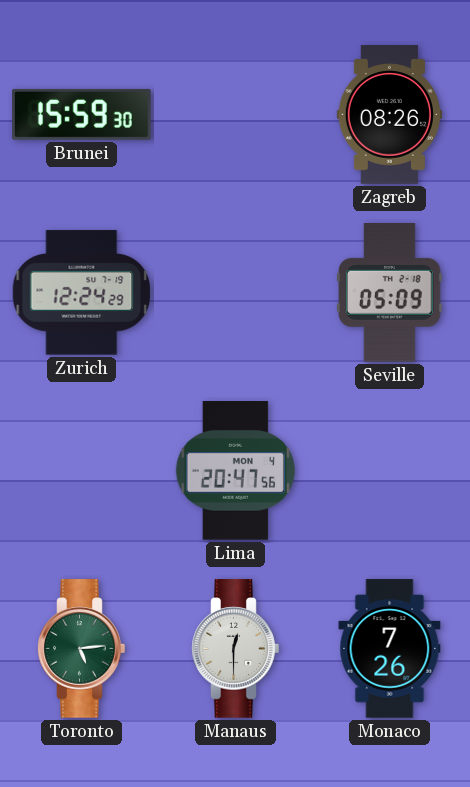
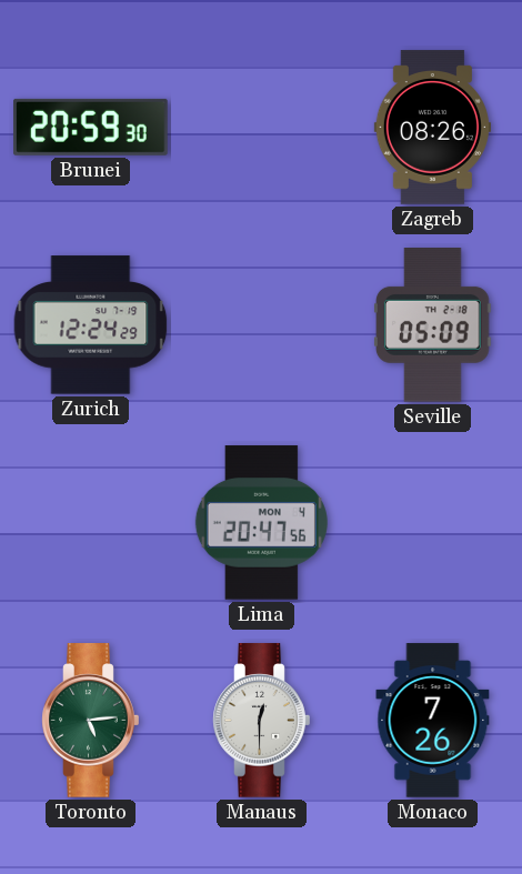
Brunei: 15:59 -> 20:59 (91, 127)
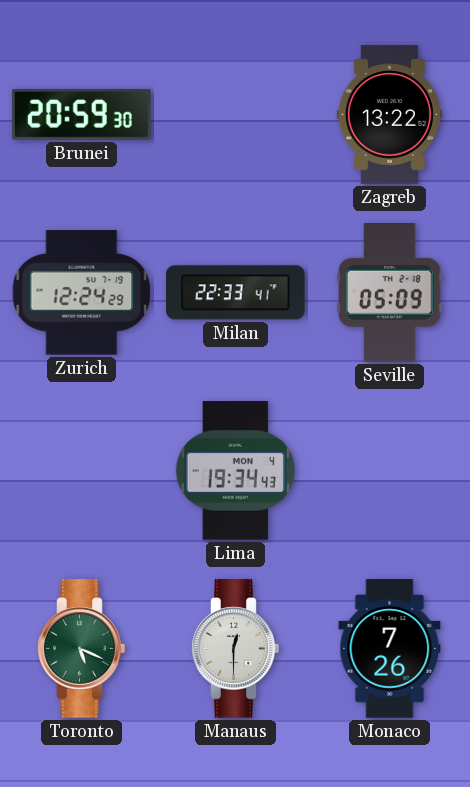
Zagreb: 08:26 -> 13:22 (389, 115)
Milan: none -> 22:33 (236, 293)
Lima: 20:47 -> 19:34 (235, 471)
Toronto: 5:14 -> 5:19 (82, 649)
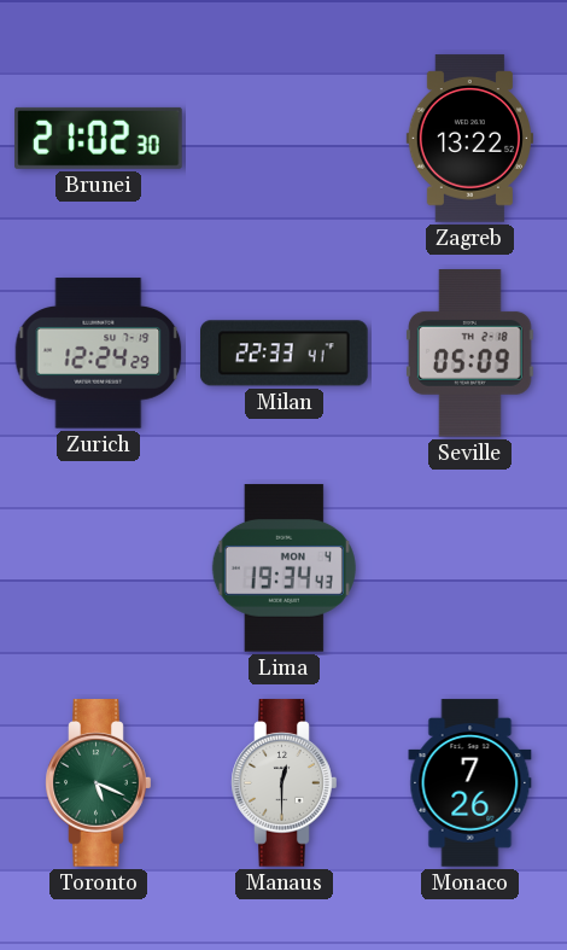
Brunei: 20:59 -> 21:02 (99, 138)
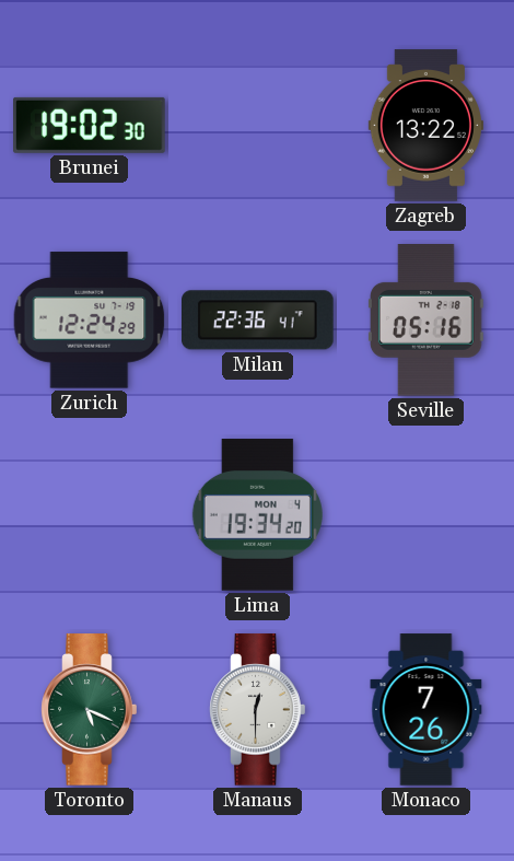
Brunei: 21:02 -> 19:02 (90, 125)
Milan: 22:33 -> 22:36 (258, 321)
Seville: 05:09 -> 05:16 (425, 321)
Lima: 19:34:43 -> 19:34:20 (257, 515)
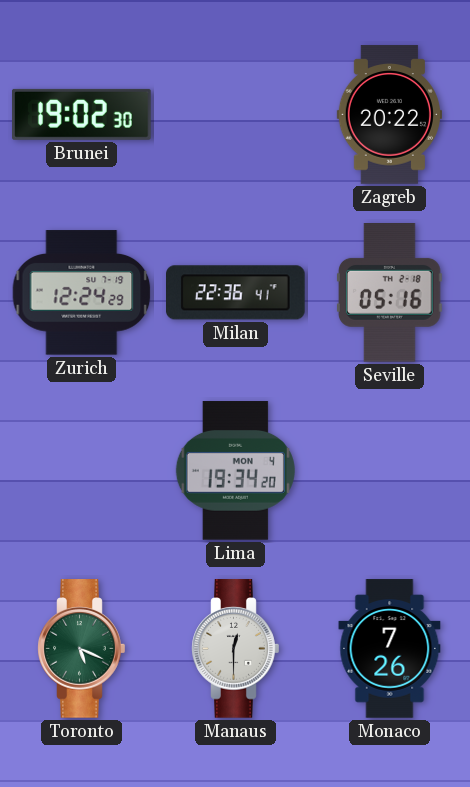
Zagreb: 13:22 -> 20:22 (389, 115)
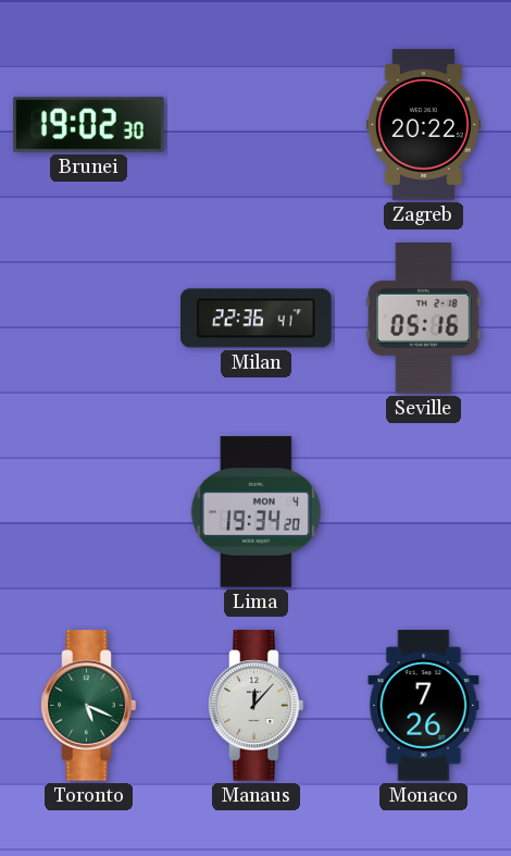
Zurich: 12:24 -> none (82, 293)
Manaus: 12:30 -> 12:07 (257, 706)
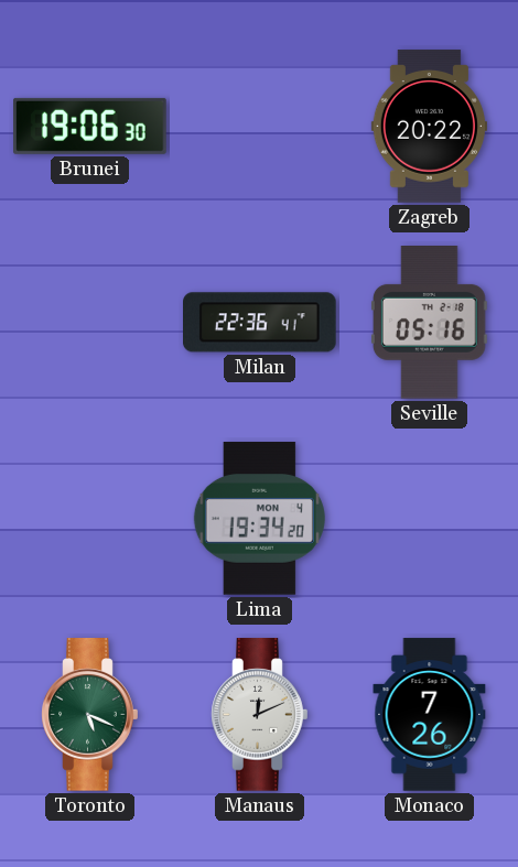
Brunei: 19:02 -> 19:06 (90, 126)
Manaus: 12:07 -> 12:11 (260, 715)
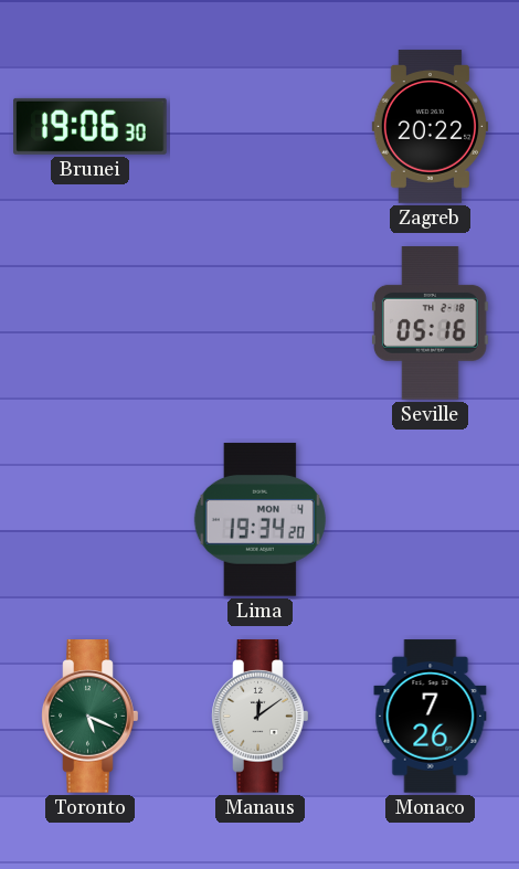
Milan: 22:36 -> none (260, 323)
Manaus: 12:11 -> 12:09 (261, 717)
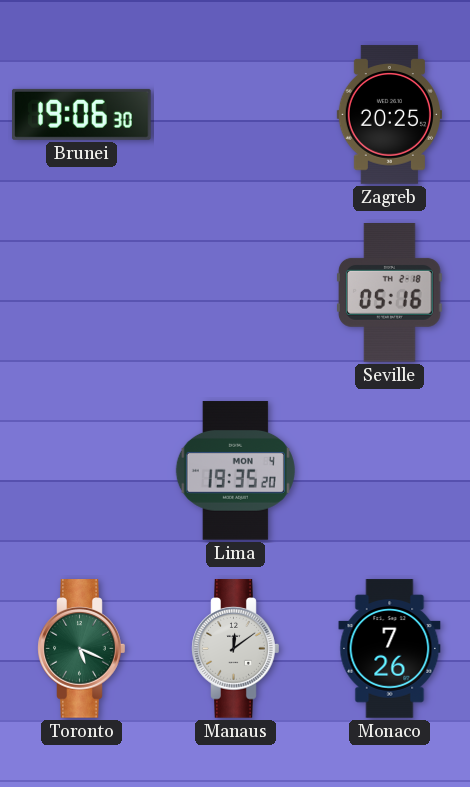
Zagreb: 20:22 -> 20:25 (389, 115)
Lima: 19:34 -> 19:35 (235, 471)
